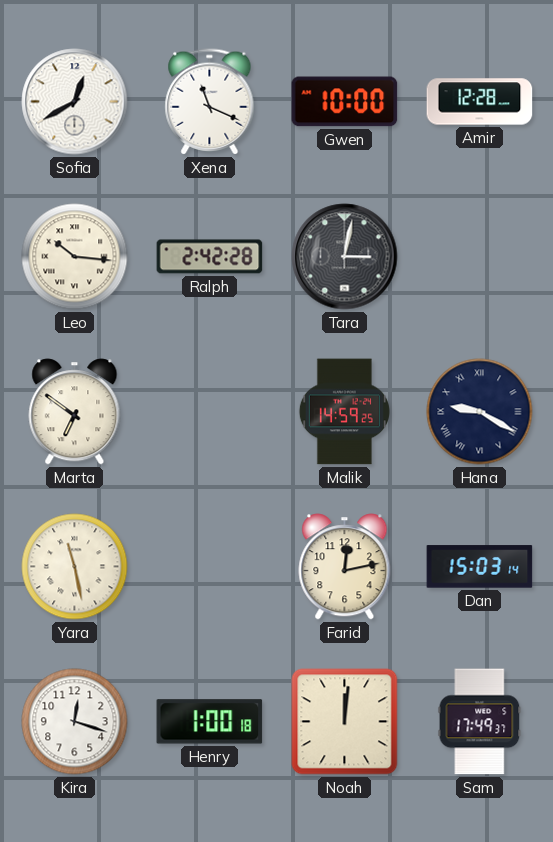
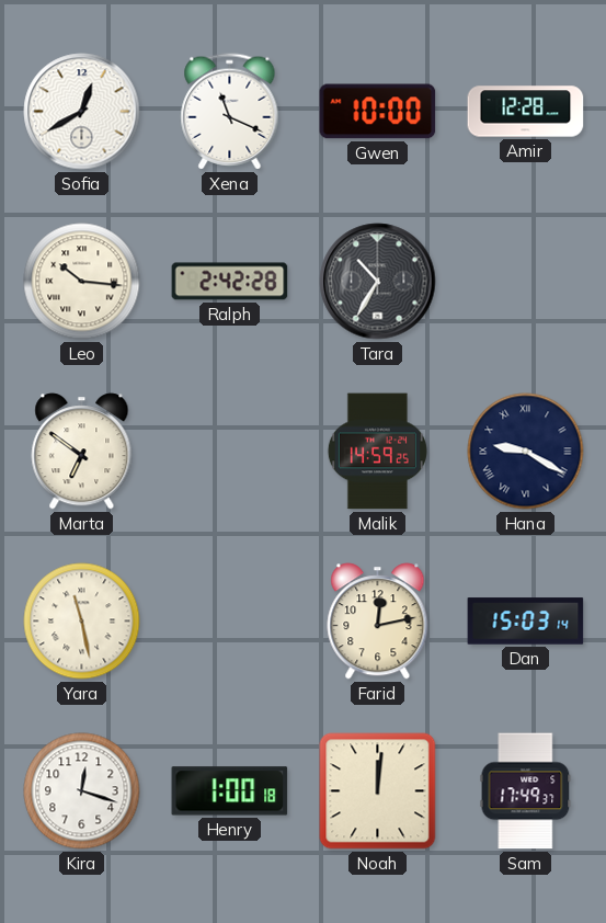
Tara: 3:02 -> 10:35 (378, 282)
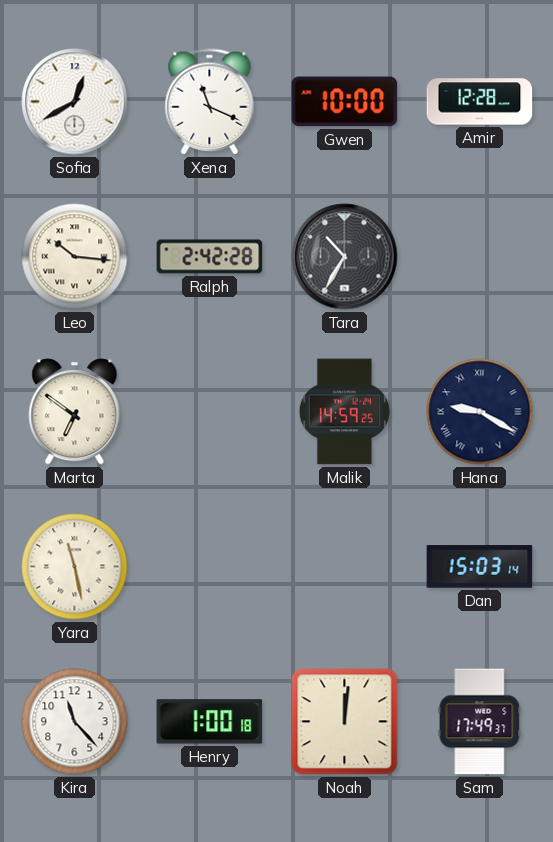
Farid: 12:13 -> none (378, 622)
Kira: 12:18 -> 11:23 (75, 722)
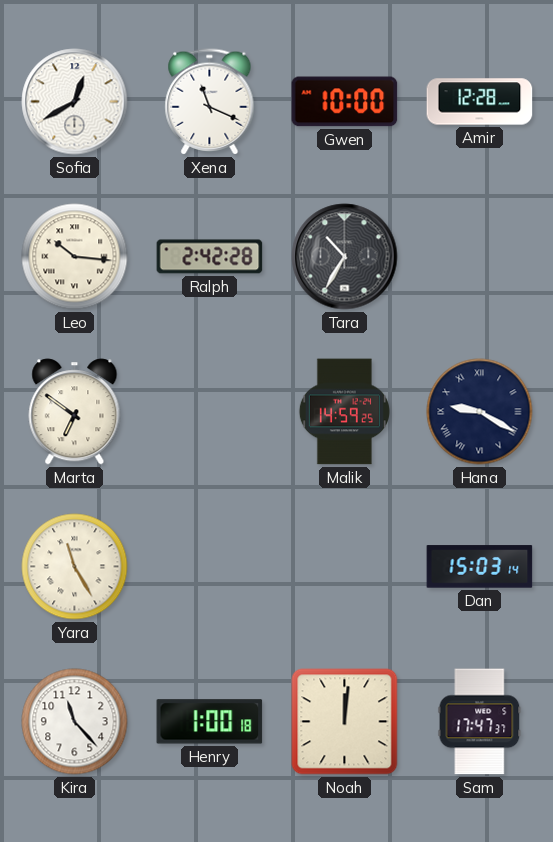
Yara: 11:28 -> 11:25 (75, 567)
Sam: 17:49 -> 17:47 (480, 722)
